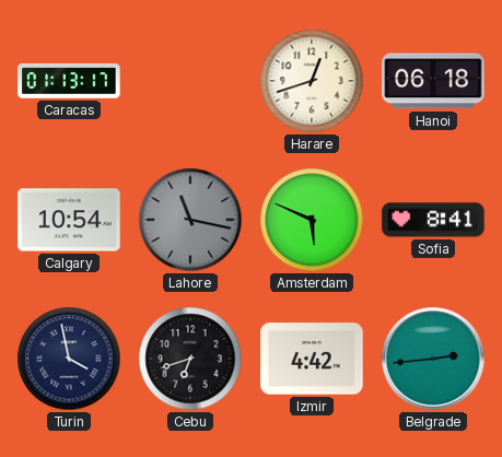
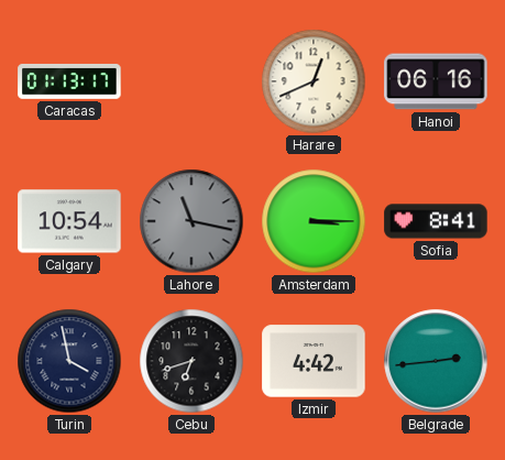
Harare: 12:42 -> 12:41 (314, 81)
Hanoi: 06:18 -> 06:16 (436, 81)
Amsterdam: 5:49 -> 3:15 (314, 221)
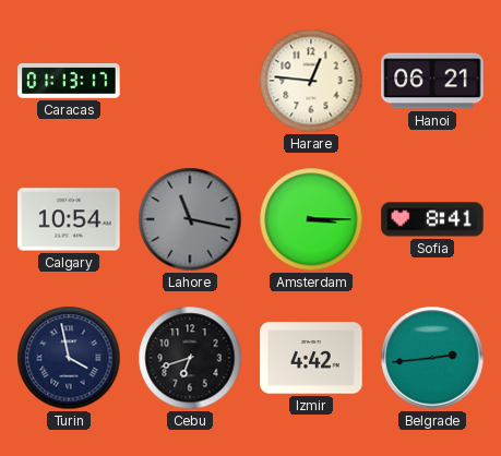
Harare: 12:41 -> 12:46 (311, 81)
Hanoi: 06:16 -> 06:21 (432, 81)
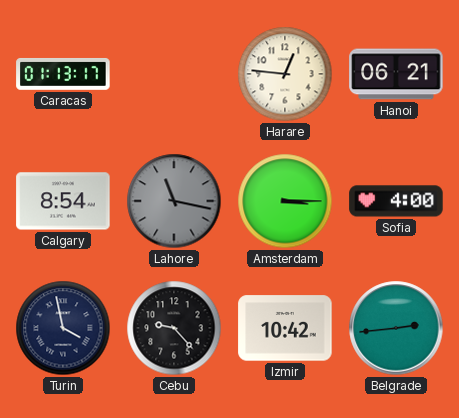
Calgary: 10:54 -> 8:54 (63, 201)
Sofia: 8:41 -> 4:00 (396, 201)
Cebu: 6:42 -> 9:23 (174, 328)
Izmir: 4:42 -> 10:42 (285, 328)
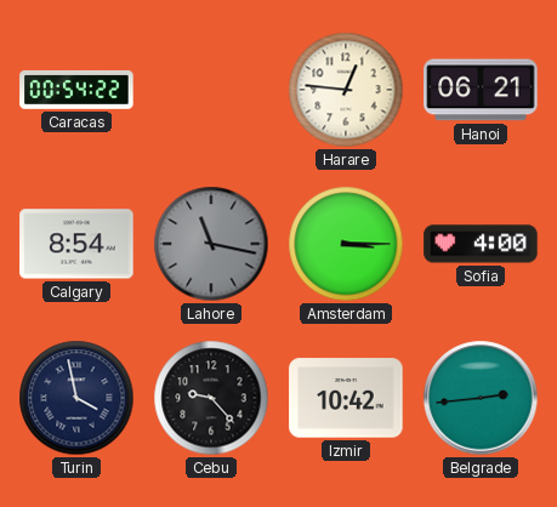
Caracas: 01:13 -> 00:54 (76, 90)
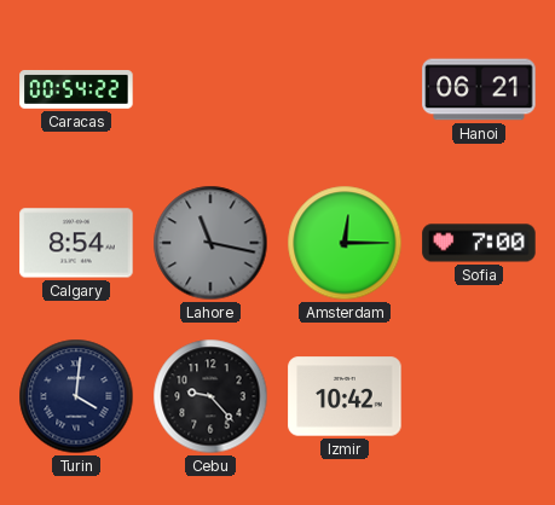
Harare: 12:46 -> none (346, 90)
Amsterdam: 3:15 -> 12:15 (345, 243)
Sofia: 4:00 -> 7:00 (479, 243)
Turin: 3:58 -> 4:01 (76, 396)
Belgrade: 2:44 -> none (481, 398)
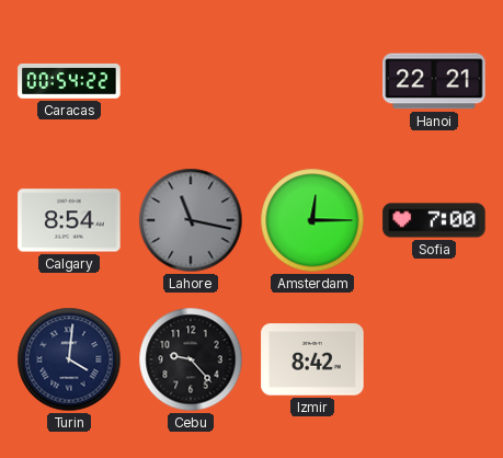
Hanoi: 06:21 -> 22:21 (434, 81)
Izmir: 10:42 -> 8:42 (312, 359)
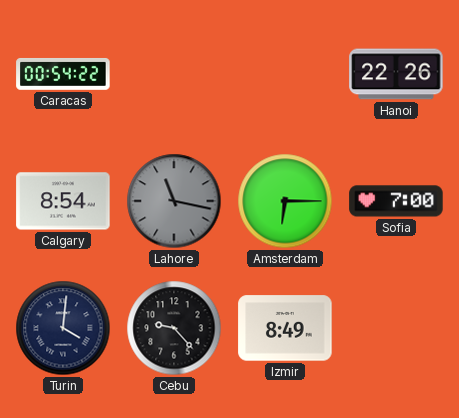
Hanoi: 22:21 -> 22:26 (396, 74)
Amsterdam: 12:15 -> 6:15 (285, 201)
Izmir: 8:42 -> 8:49 (285, 328)
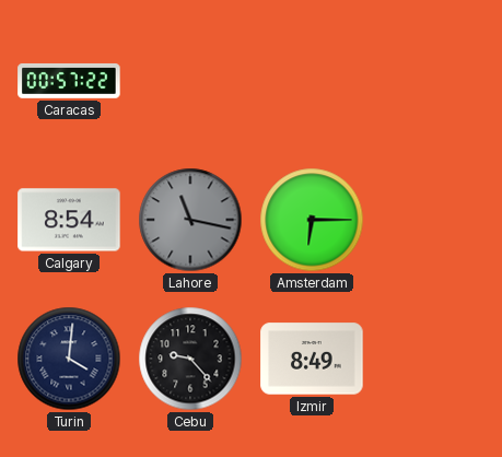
Caracas: 00:54 -> 00:57 (69, 81)
Hanoi: 22:26 -> none (396, 74)
Sofia: 7:00 -> none (396, 201)
